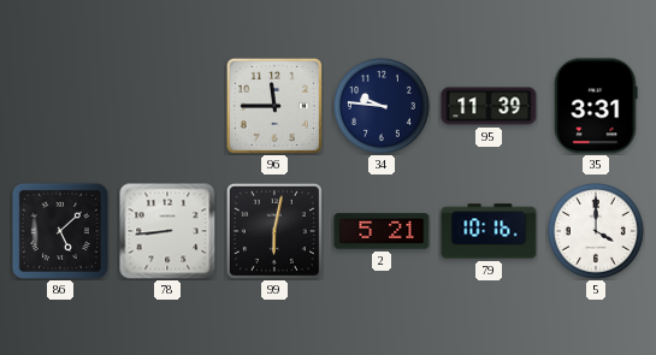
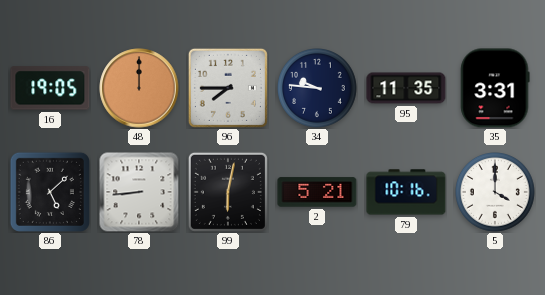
16: none -> 19:05 (50, 88)
48: none -> 12:00 (139, 88)
96: 11:45 -> 7:45 (228, 88)
95: 11:39 -> 11:35 (406, 88)
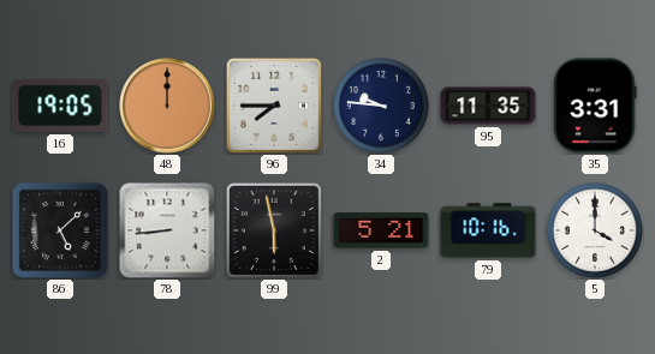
99: 6:02 -> 5:58 (274, 230)
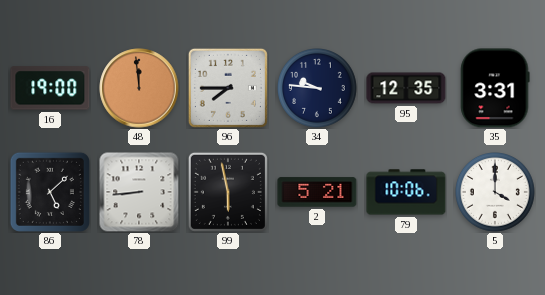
16: 19:05 -> 19:00 (50, 88)
48: 12:00 -> 11:59 (139, 88)
95: 11:35 -> 12:35 (406, 88)
79: 10:16 -> 10:06 (406, 192)
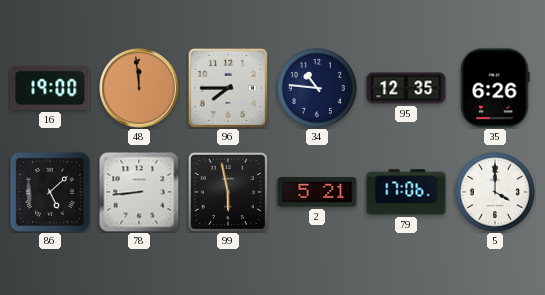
34: 9:46 -> 10:46 (318, 89)
35: 3:31 -> 6:26 (495, 88)
79: 10:06 -> 17:06 (406, 192)
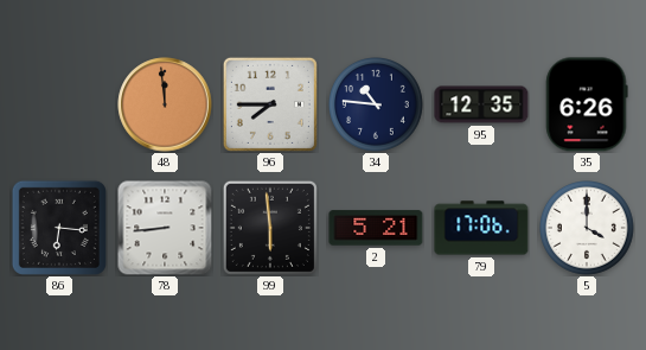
16: 19:00 -> none (50, 88)
86: 5:08 -> 6:16 (59, 228)
99: 5:58 -> 5:59 (270, 228)
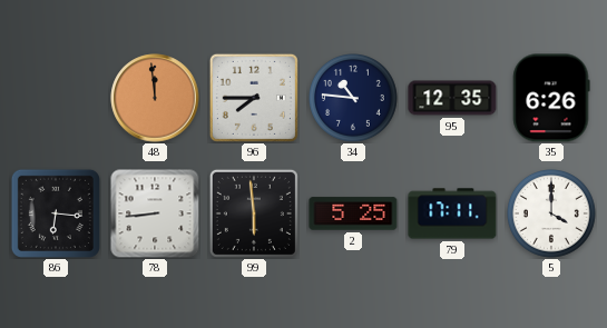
2: 5:21 -> 5:25 (353, 213)
79: 17:06 -> 17:11 (452, 213)
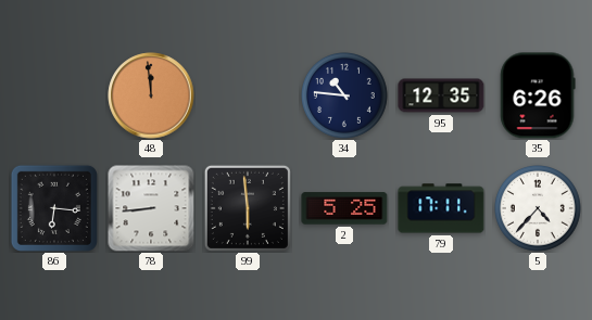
96: 7:45 -> none (254, 98)
5: 4:00 -> 4:37 (539, 209)
